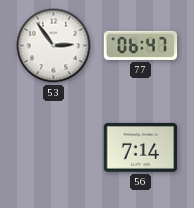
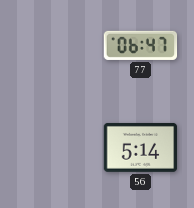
53: 2:54 -> none (54, 46)
56: 7:14 -> 5:14 (141, 147)
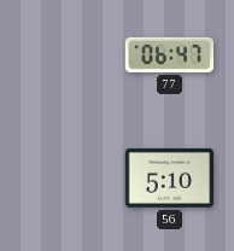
56: 5:14 -> 5:10 (170, 177)
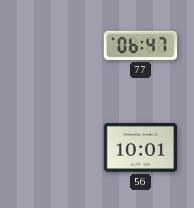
56: 5:10 -> 10:01 (141, 147)
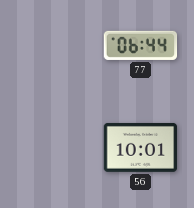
77: 06:47 -> 06:44 (141, 45)
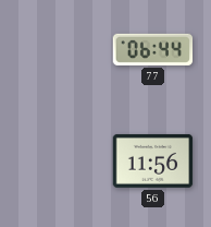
56: 10:01 -> 11:56 (153, 160)
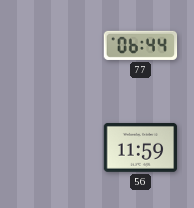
56: 11:56 -> 11:59 (141, 147)
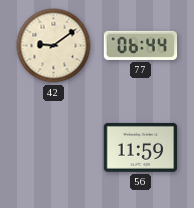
42: none -> 9:09 (54, 46)
